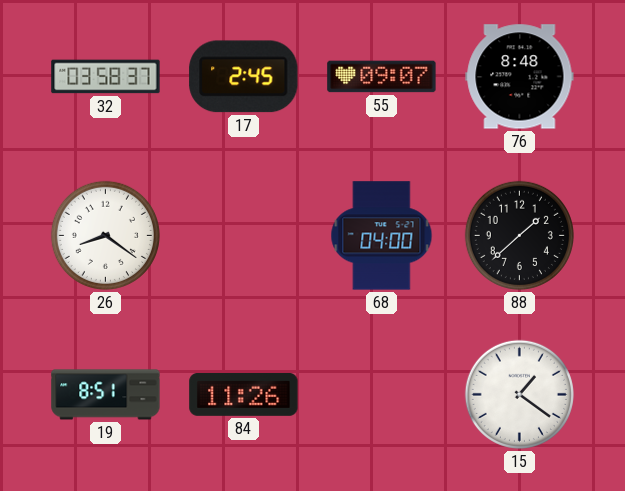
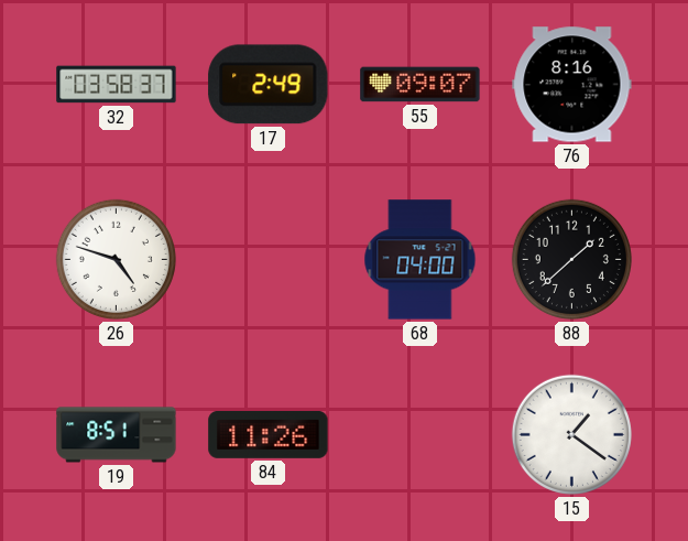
17: 2:45 -> 2:49 (269, 85)
76: 8:48 -> 8:16 (572, 85)
26: 8:21 -> 4:48 (116, 259)
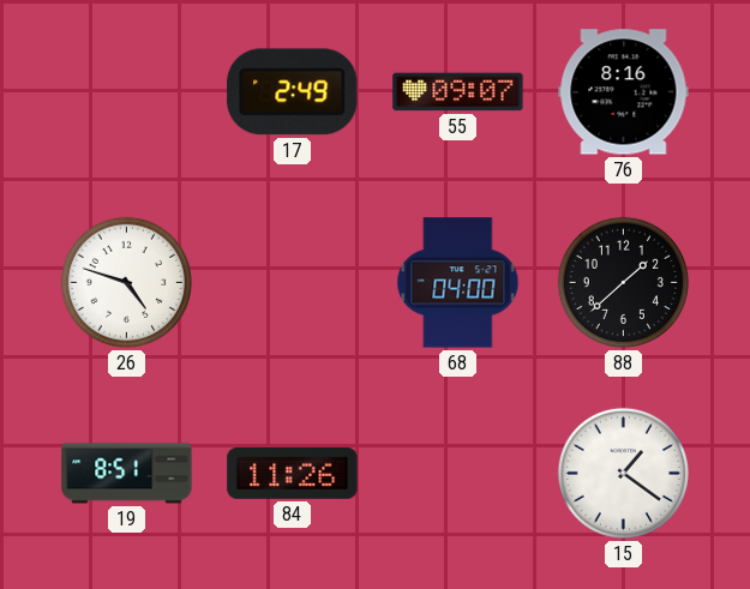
32: 03:58 -> none (117, 85)
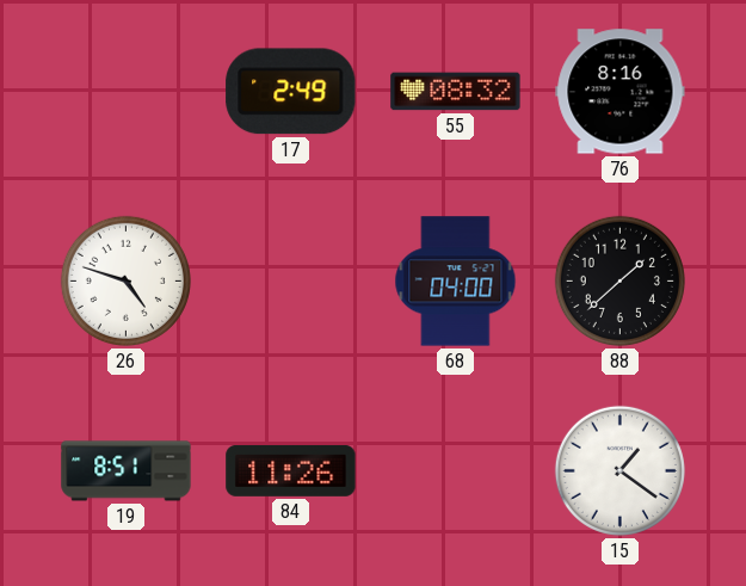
55: 09:07 -> 08:32 (456, 92)
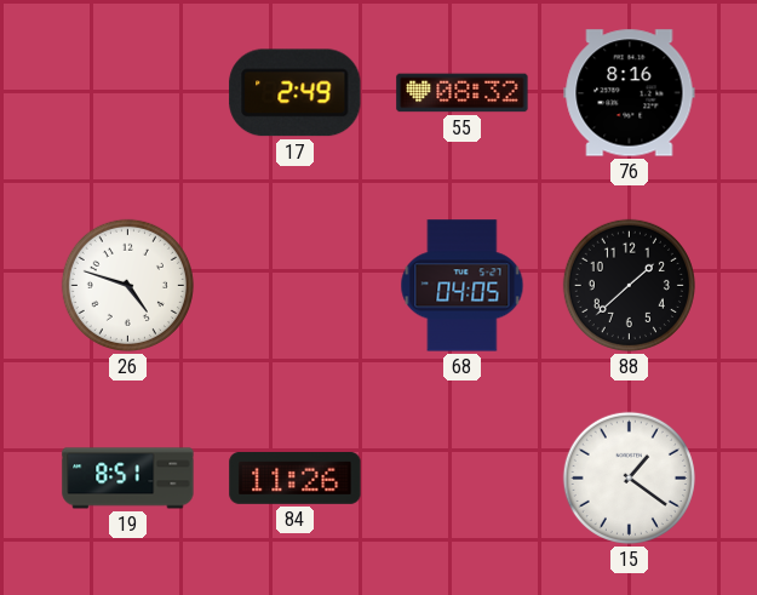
68: 04:00 -> 04:05 (463, 286)
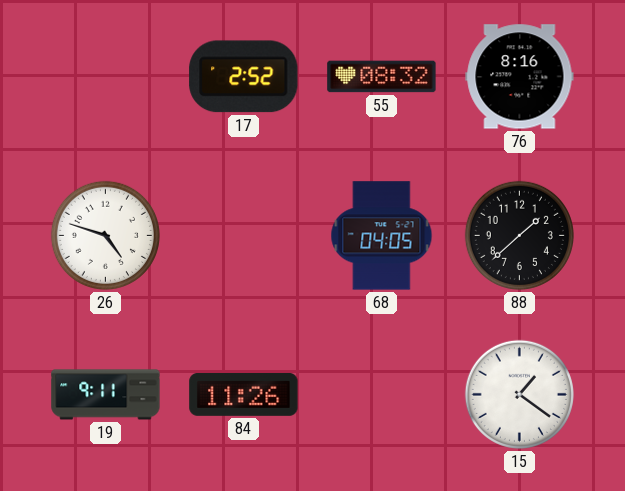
17: 2:49 -> 2:52 (244, 77)
19: 8:51 -> 9:11 (106, 395)
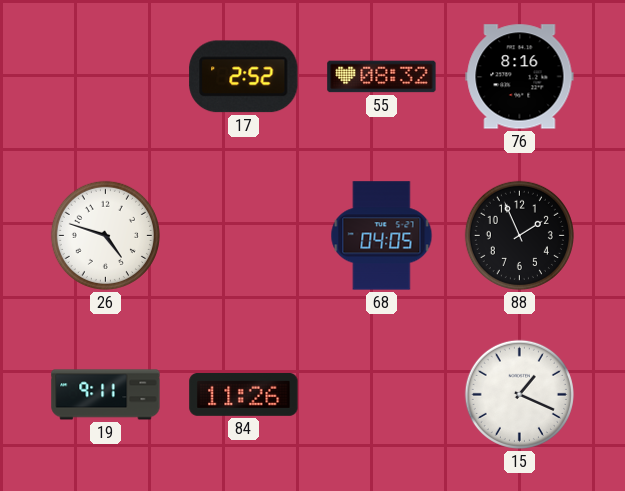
88: 1:38 -> 1:56 (519, 235)
15: 1:21 -> 1:19 (519, 394)
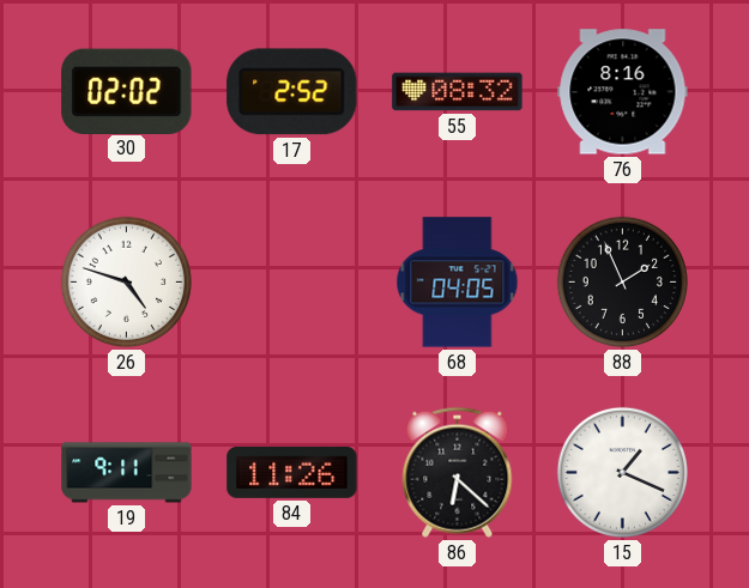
30: none -> 02:02 (127, 91)
86: none -> 6:22 (458, 472)
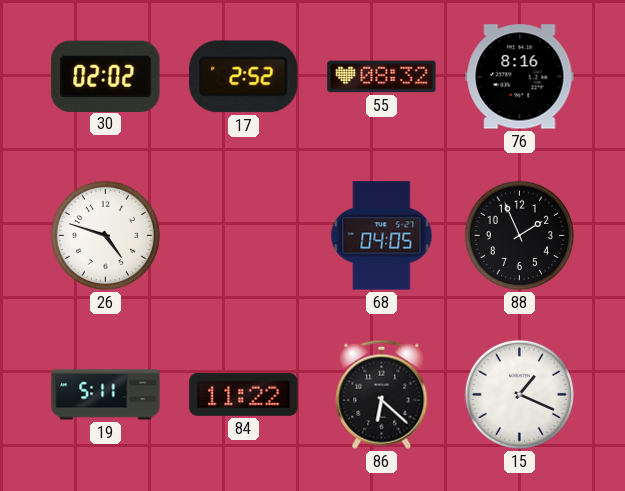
19: 9:11 -> 5:11 (106, 395)
84: 11:26 -> 11:22 (244, 394)
